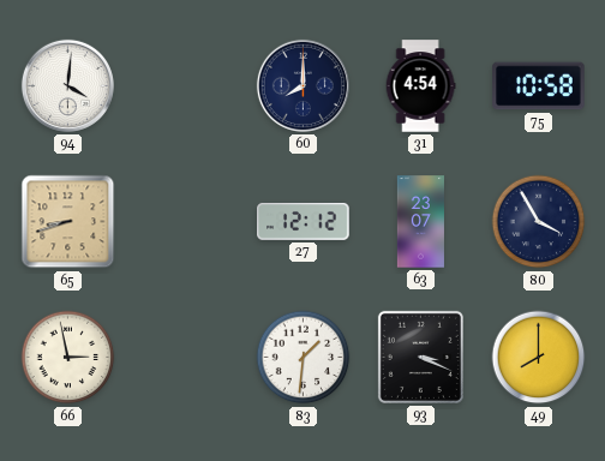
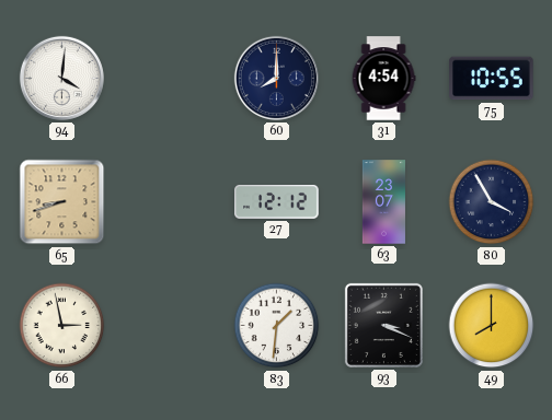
75: 10:58 -> 10:55 (492, 79)
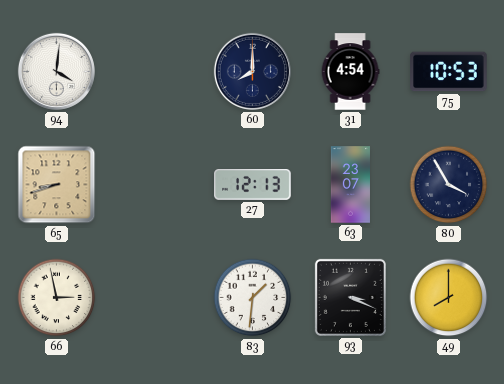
75: 10:55 -> 10:53 (449, 72)
27: 12:12 -> 12:13 (253, 185)
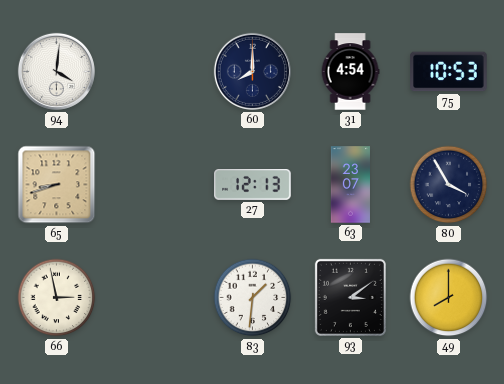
93: 3:19 -> 3:09 (350, 297)
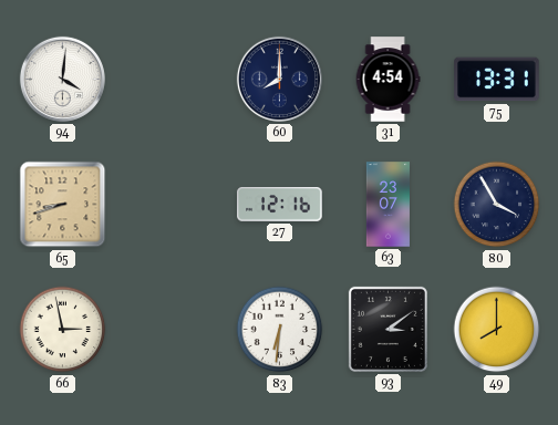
75: 10:53 -> 13:31 (497, 80)
27: 12:13 -> 12:16 (280, 205)
83: 1:31 -> 6:31 (280, 330)
